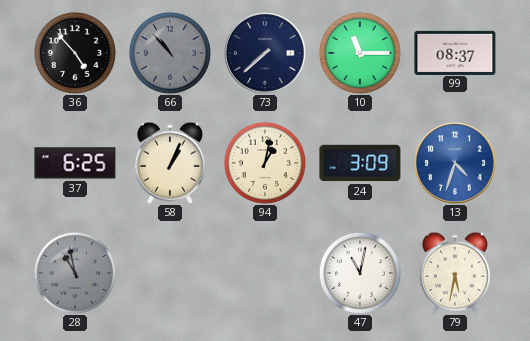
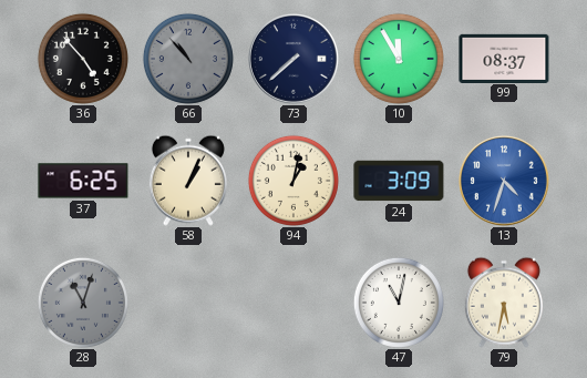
10: 11:15 -> 11:55 (399, 59)
28: 10:58 -> 11:03 (83, 303)
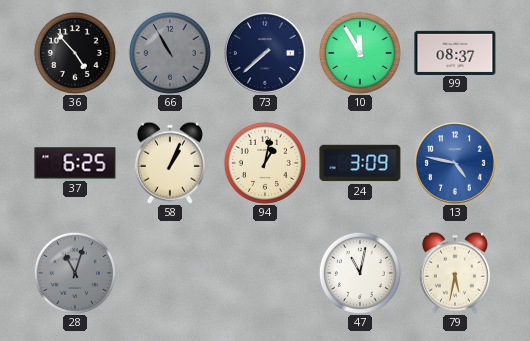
66: 10:53 -> 10:55 (170, 53)
13: 4:33 -> 4:47 (456, 164)
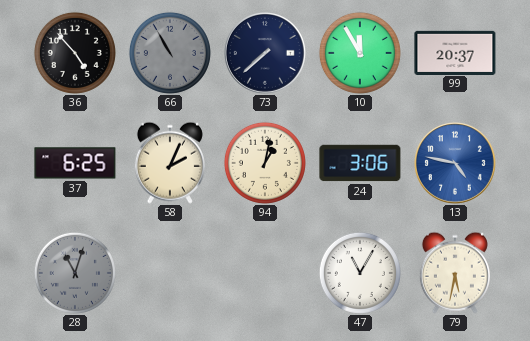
99: 08:37 -> 20:37 (455, 52)
58: 1:04 -> 2:04 (170, 163)
24: 3:09 -> 3:06 (360, 163)
47: 11:02 -> 11:05 (360, 273)
